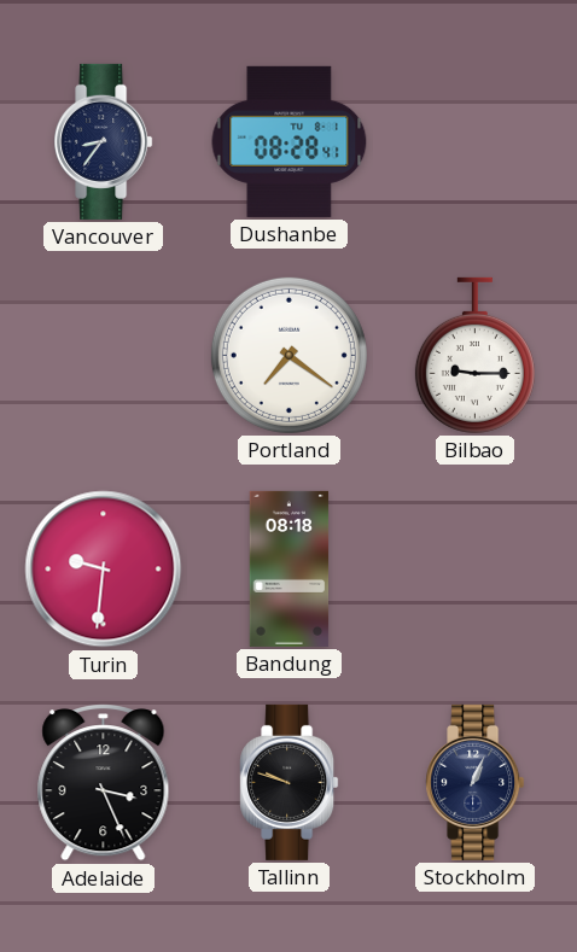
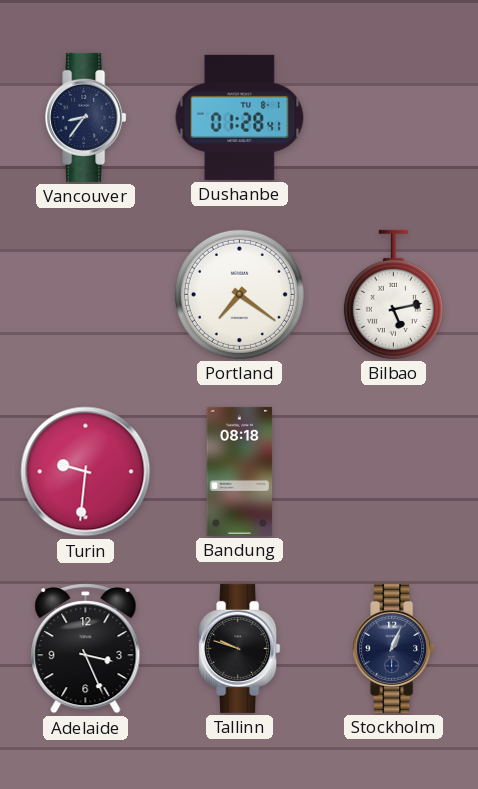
Dushanbe: 08:28 -> 01:28 (240, 117)
Bilbao: 9:15 -> 5:13 (393, 294)
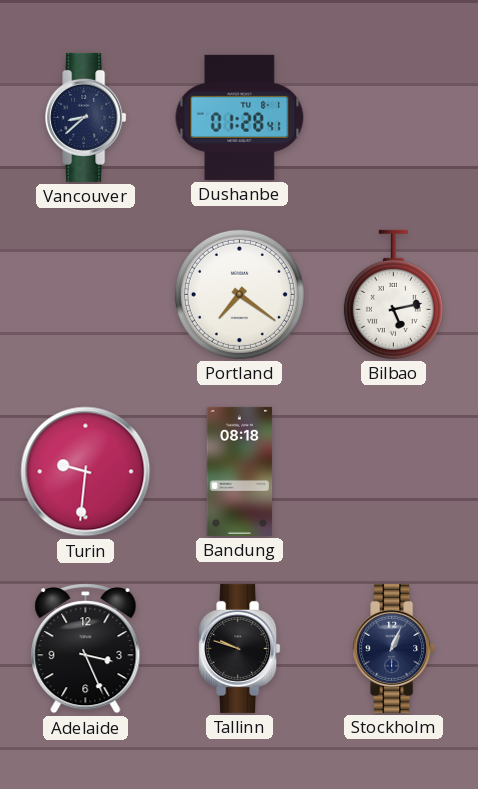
Vancouver: 8:36 -> 8:38 (86, 117)
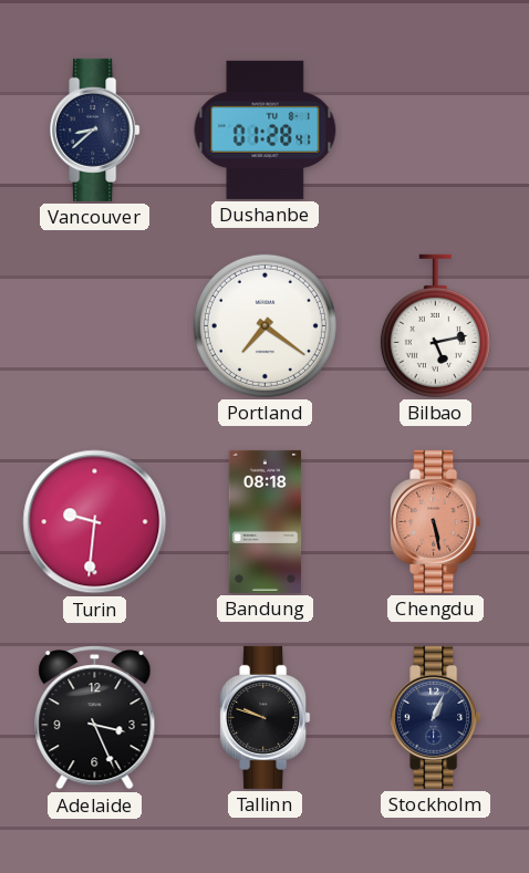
Chengdu: none -> 5:28 (436, 521)
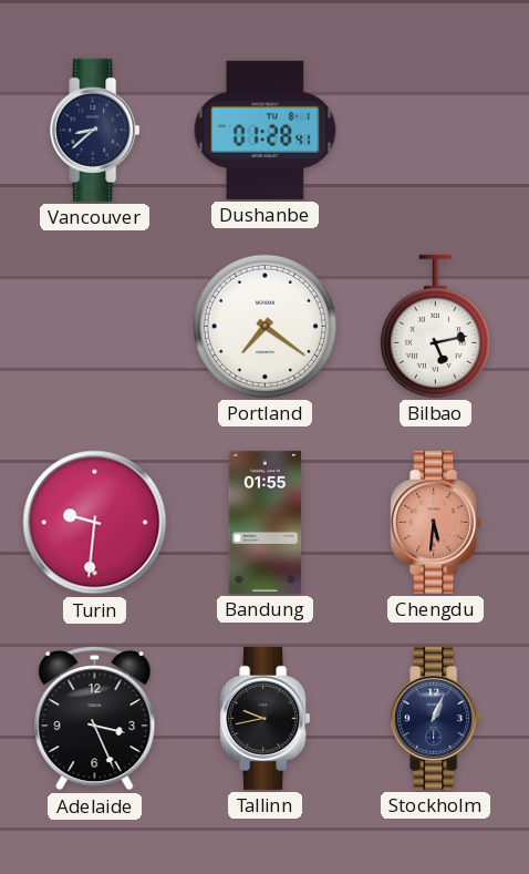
Bandung: 08:18 -> 01:55 (266, 522)
Chengdu: 5:28 -> 5:31 (436, 522)
Tallinn: 9:48 -> 9:43 (266, 718)
